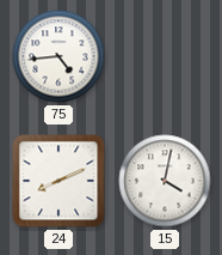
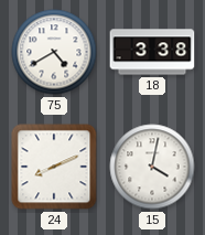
75: 4:44 -> 4:40 (54, 52)
18: none -> 3:38 (152, 52)
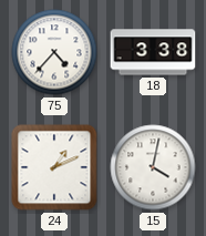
75: 4:40 -> 4:37 (54, 52)
24: 8:11 -> 1:11 (54, 167)
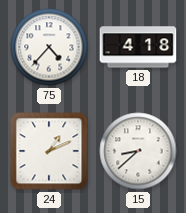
18: 3:38 -> 4:18 (138, 47)
15: 4:02 -> 8:38 (138, 151)
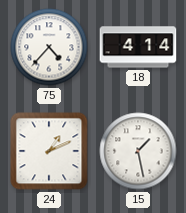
18: 4:18 -> 4:14 (138, 47)
15: 8:38 -> 1:28 (138, 151)
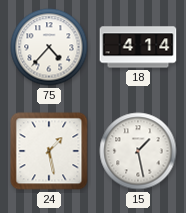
24: 1:11 -> 1:28 (49, 151)
